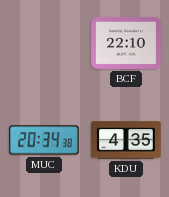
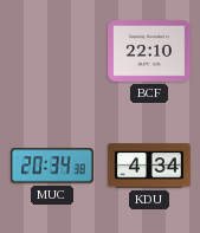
KDU: 4:35 -> 4:34 (149, 166)
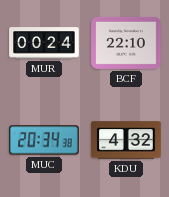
MUR: none -> 00:24 (44, 43)
KDU: 4:34 -> 4:32 (126, 140)
